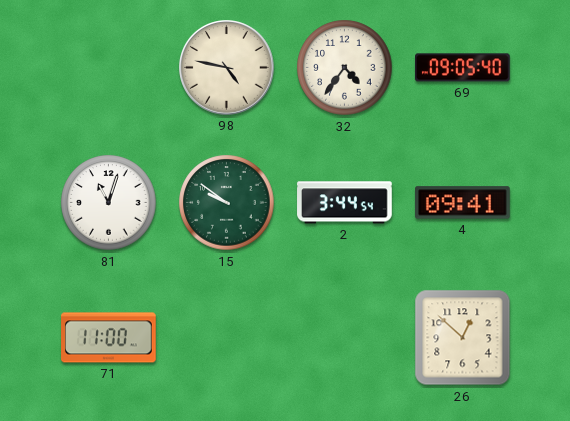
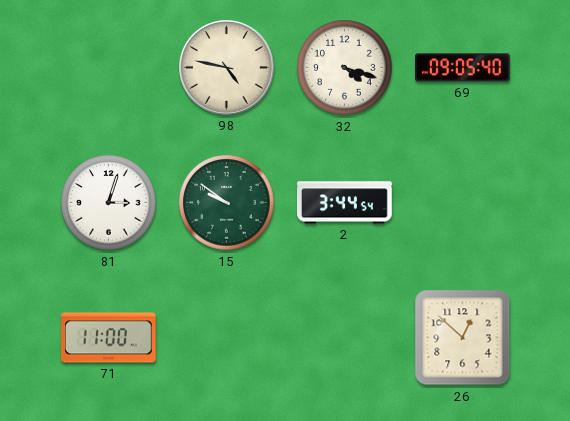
32: 4:36 -> 4:18 (345, 68)
81: 11:03 -> 3:03 (109, 203)
4: 09:41 -> none (463, 203)
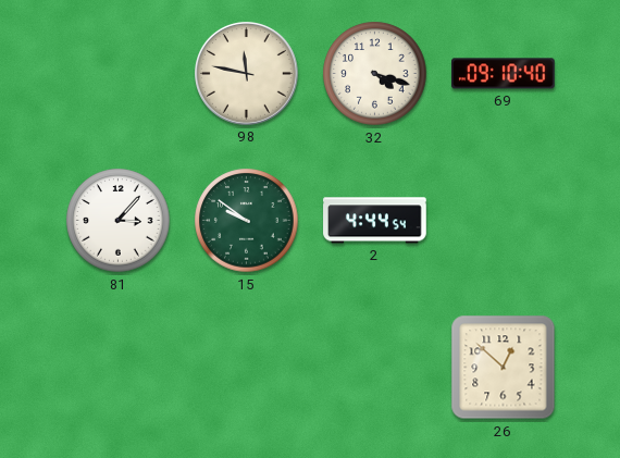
98: 4:47 -> 11:47 (247, 74)
69: 09:05 -> 09:10 (504, 74)
81: 3:03 -> 3:07 (119, 221)
2: 3:44 -> 4:44 (375, 221)
71: 11:00 -> none (109, 338)
